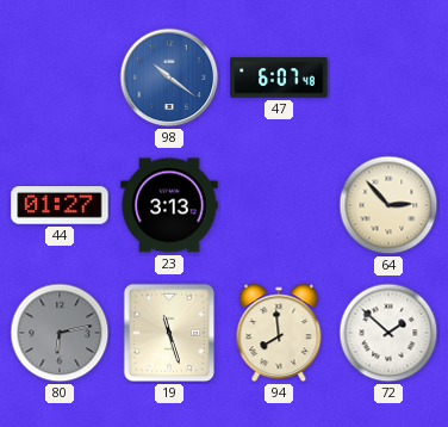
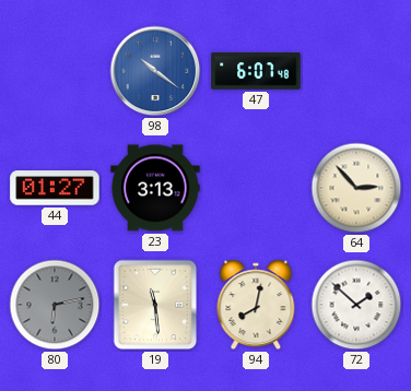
19: 11:27 -> 11:29 (155, 305)
94: 7:59 -> 8:02 (256, 305)
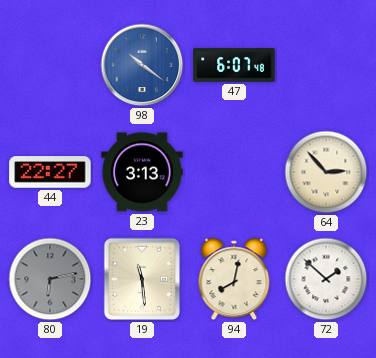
44: 01:27 -> 22:27 (50, 172)
